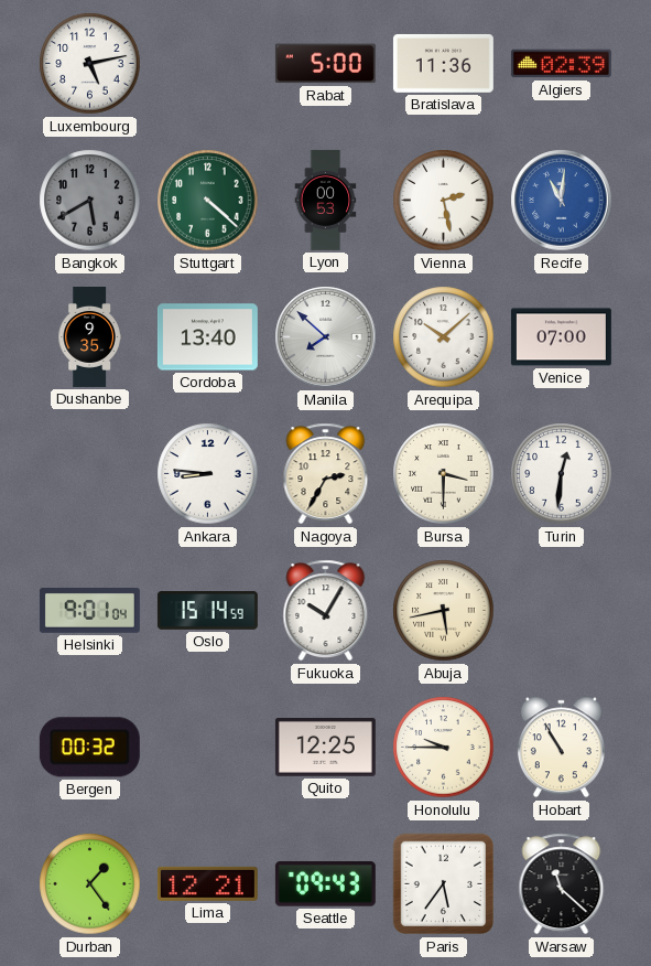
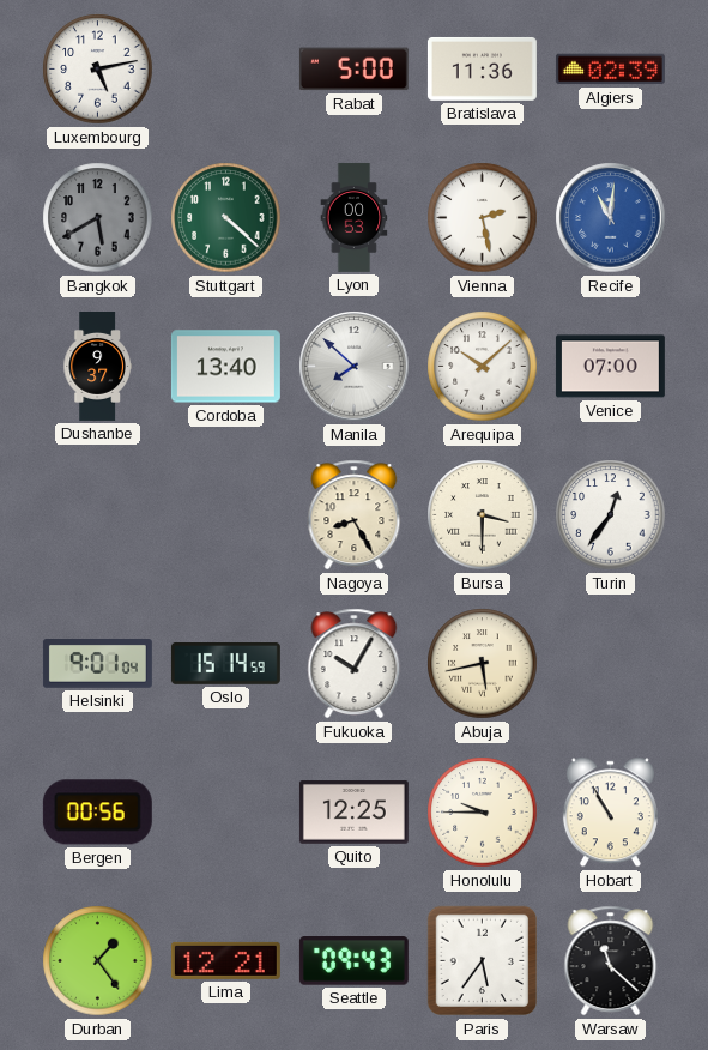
Dushanbe: 9:35 -> 9:37 (97, 367)
Ankara: 8:46 -> none (208, 474)
Nagoya: 2:35 -> 8:25 (355, 515)
Turin: 12:31 -> 12:36 (611, 515)
Bergen: 00:32 -> 00:56 (97, 813)
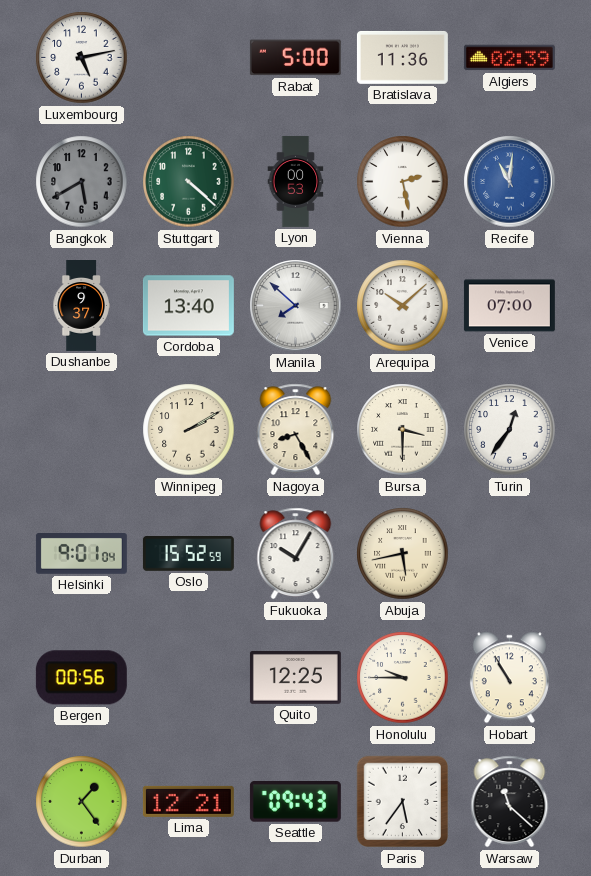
Winnipeg: none -> 2:10 (189, 430)
Oslo: 15:14 -> 15:52 (188, 554)
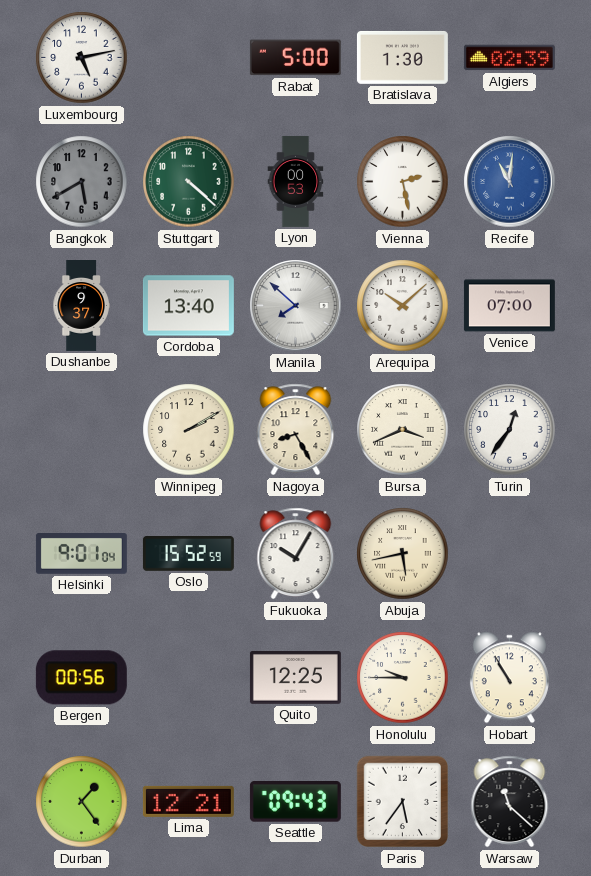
Bratislava: 11:36 -> 1:30 (402, 57)
Bursa: 3:30 -> 3:41 (403, 430)
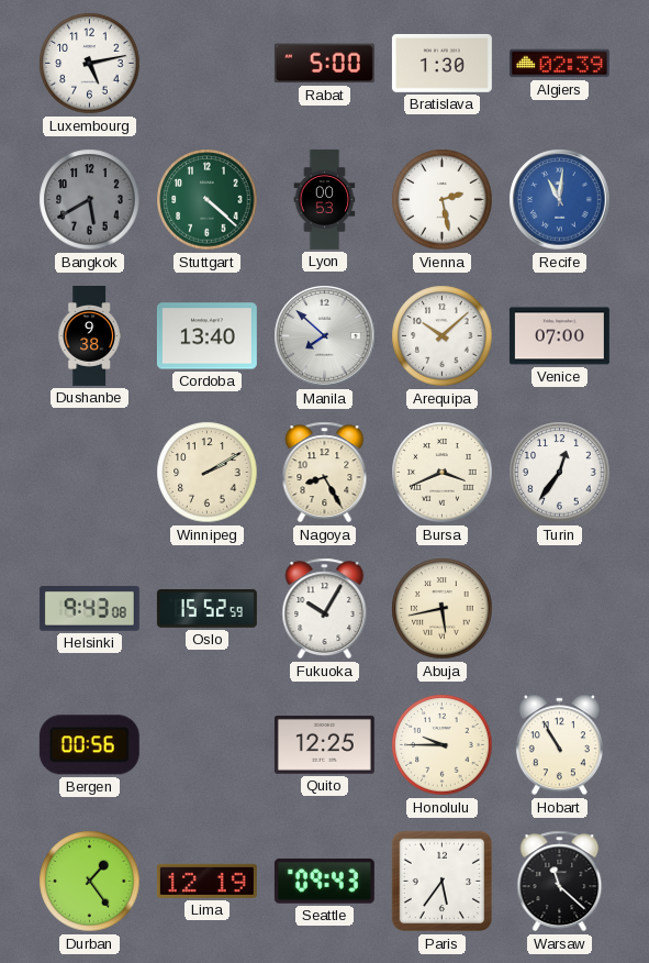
Dushanbe: 9:37 -> 9:38 (89, 336)
Helsinki: 9:01 -> 9:43 (89, 609)
Lima: 12:21 -> 12:19 (206, 881)
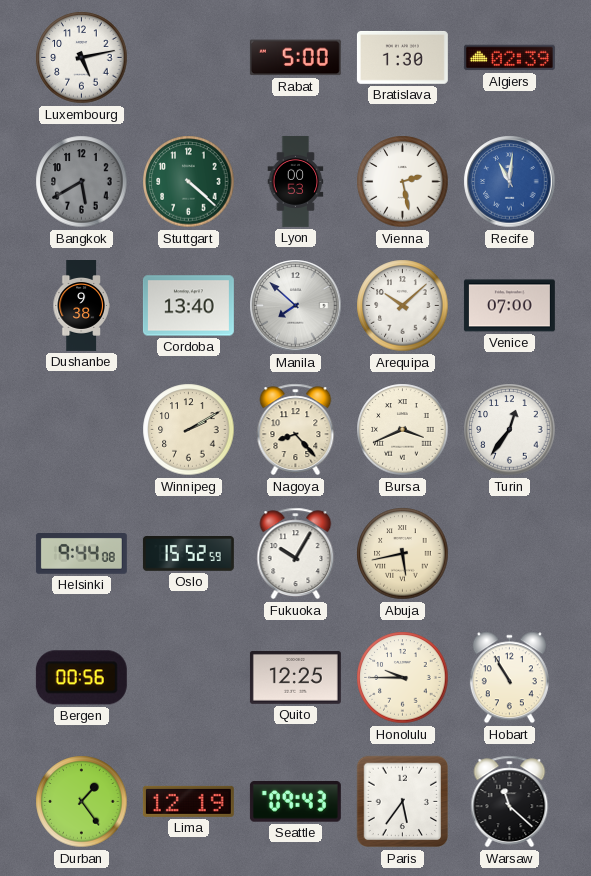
Nagoya: 8:25 -> 8:23 (296, 430)
Helsinki: 9:43 -> 9:44 (81, 554)
